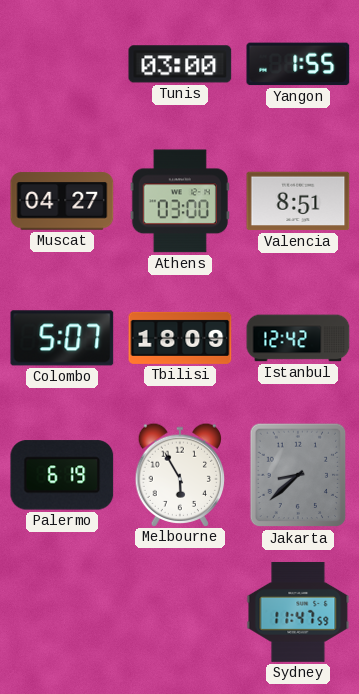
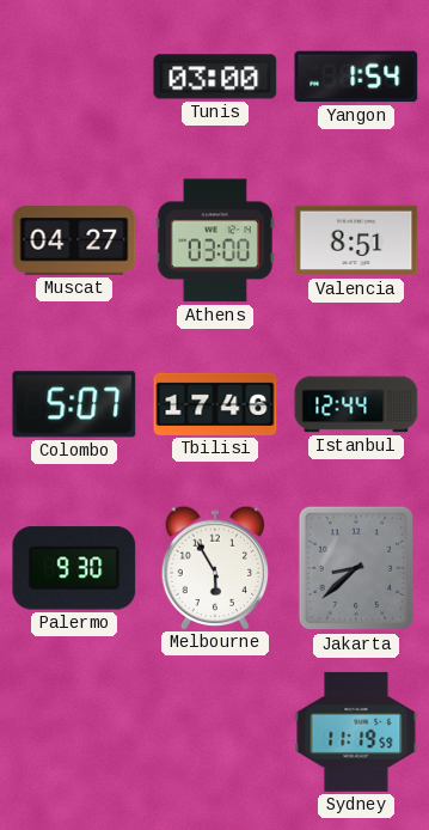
Yangon: 1:55 -> 1:54 (356, 77)
Tbilisi: 18:09 -> 17:46 (215, 404)
Istanbul: 12:42 -> 12:44 (356, 404)
Palermo: 6:19 -> 9:30 (74, 568)
Sydney: 11:47 -> 11:19 (356, 732)
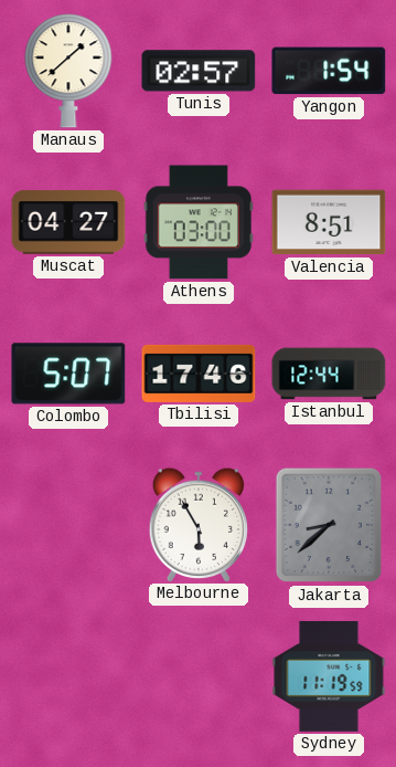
Manaus: none -> 1:38 (68, 71)
Tunis: 03:00 -> 02:57 (199, 71)
Palermo: 9:30 -> none (74, 568)
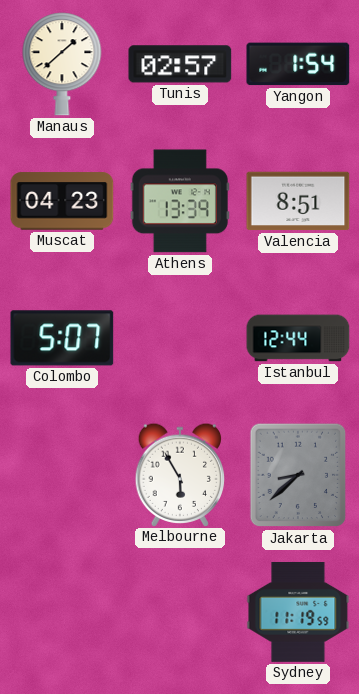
Muscat: 04:27 -> 04:23 (62, 201)
Athens: 03:00 -> 13:39 (180, 201)
Tbilisi: 17:46 -> none (199, 374)
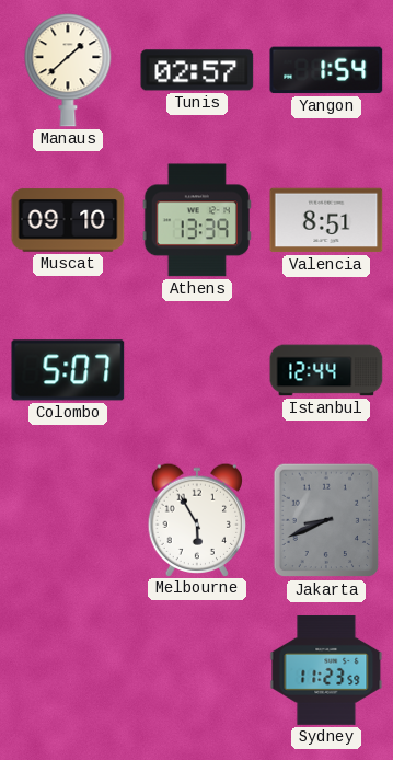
Muscat: 04:23 -> 09:10 (68, 220)
Jakarta: 8:38 -> 8:41 (326, 520)
Sydney: 11:19 -> 11:23 (326, 670)
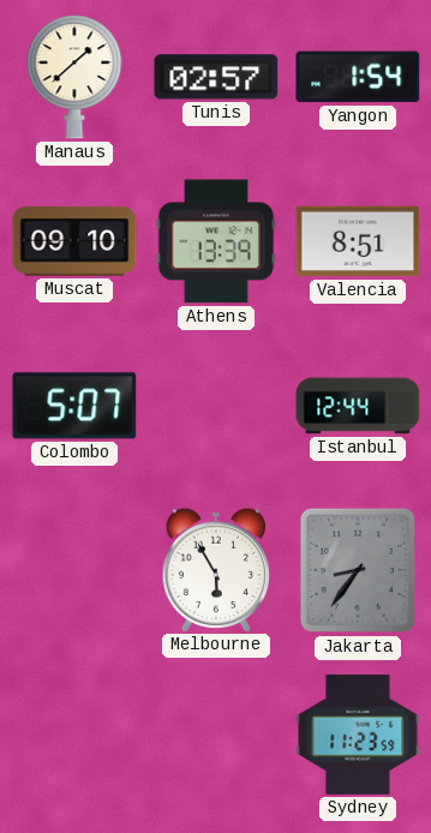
Jakarta: 8:41 -> 8:36 (358, 570)
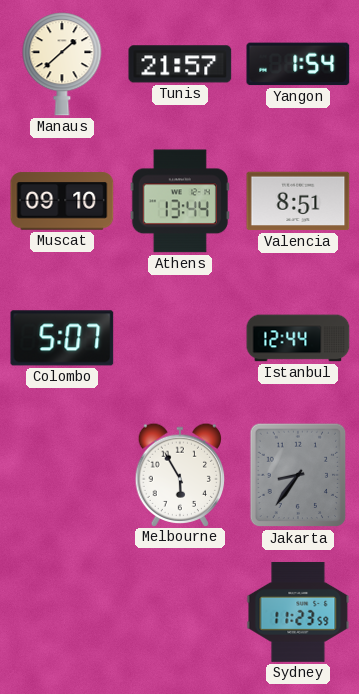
Tunis: 02:57 -> 21:57 (180, 64)
Athens: 13:39 -> 13:44 (180, 201)
